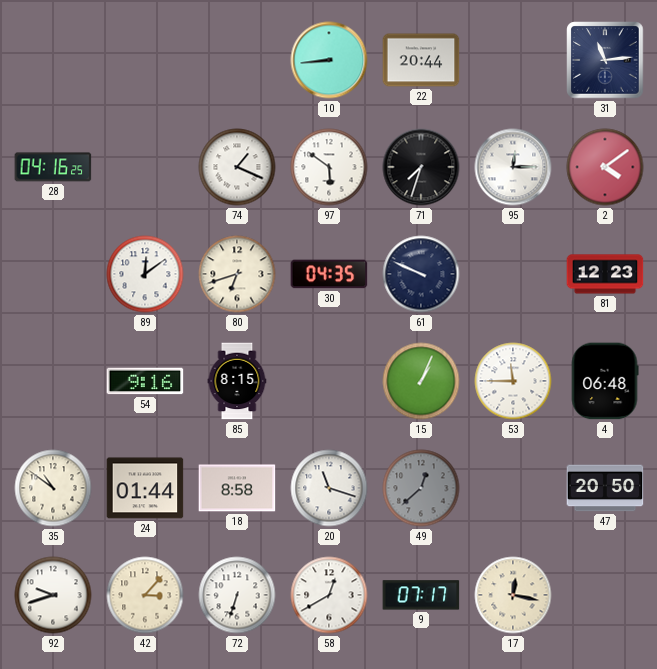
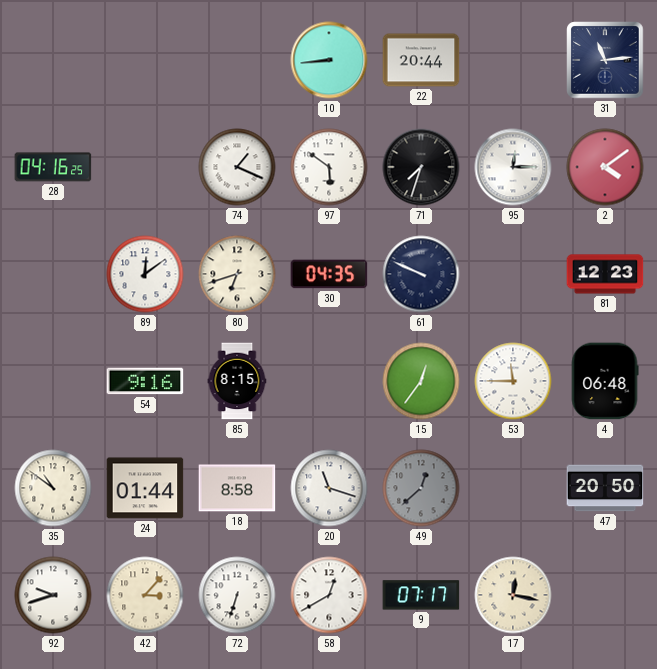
15: 1:04 -> 12:36 (421, 381)
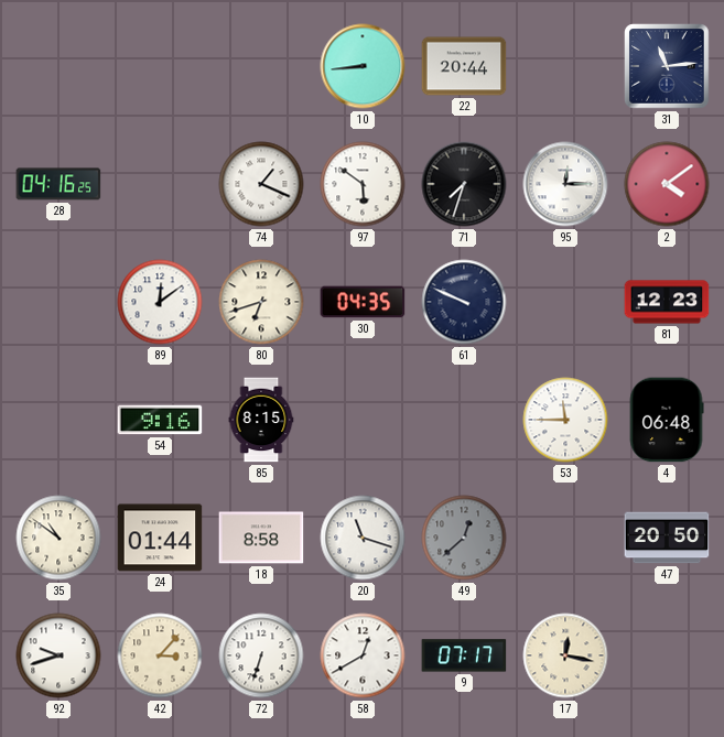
15: 12:36 -> none (421, 381)
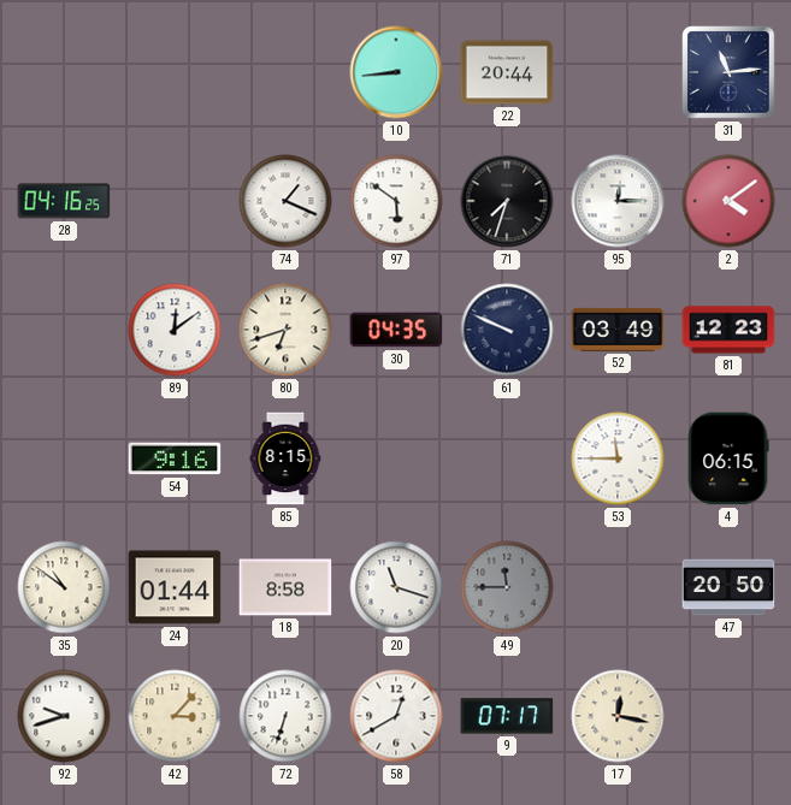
52: none -> 03:49 (618, 330)
4: 06:48 -> 06:15 (728, 458)
49: 12:38 -> 11:45 (507, 587)
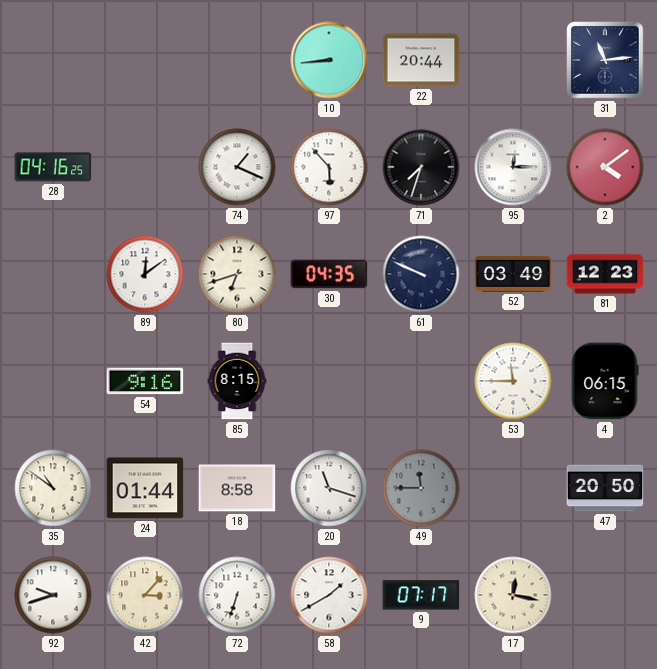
97: 5:51 -> 5:53 (329, 167)
58: 12:40 -> 1:40 (329, 595)
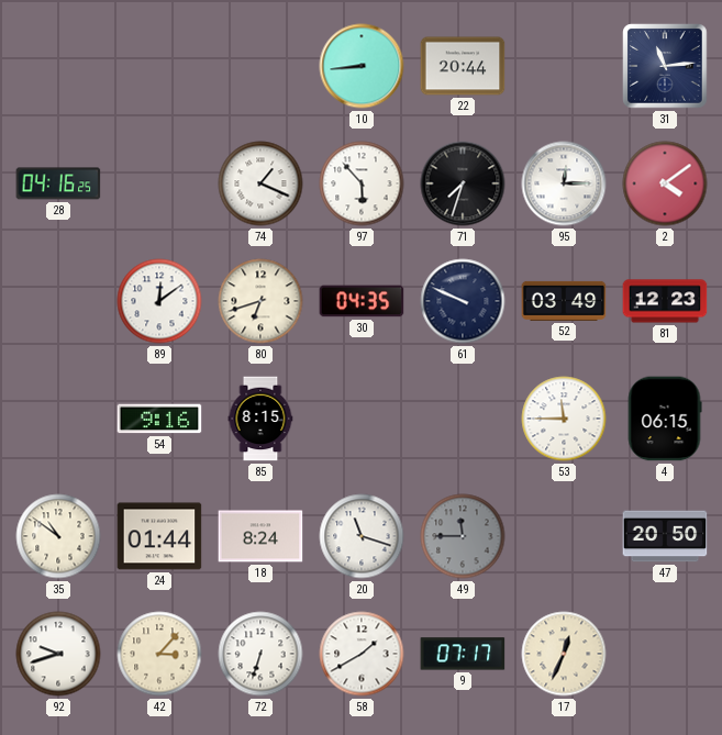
18: 8:58 -> 8:24 (260, 536)
17: 12:17 -> 12:34 (564, 654)
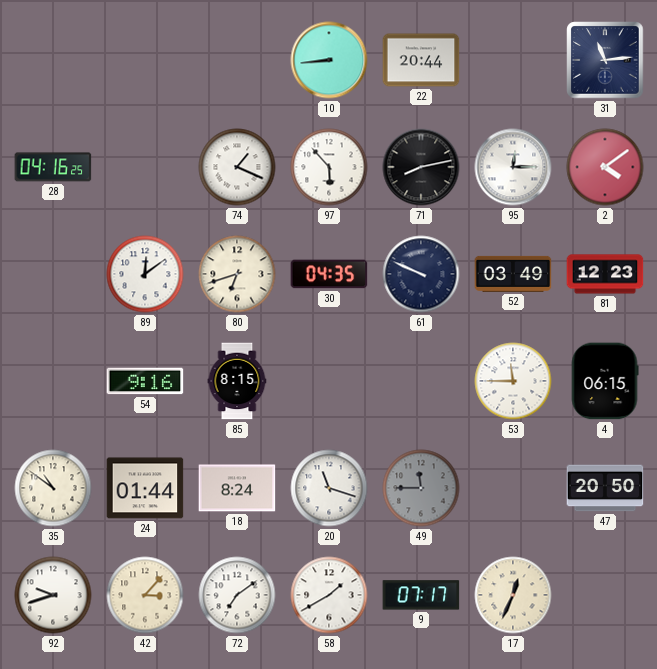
71: 7:33 -> 8:13 (421, 167)
72: 6:33 -> 7:09 (237, 595)
